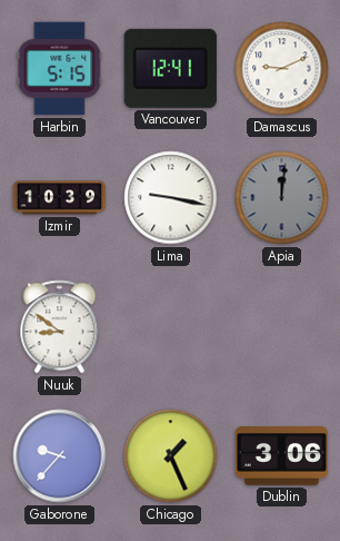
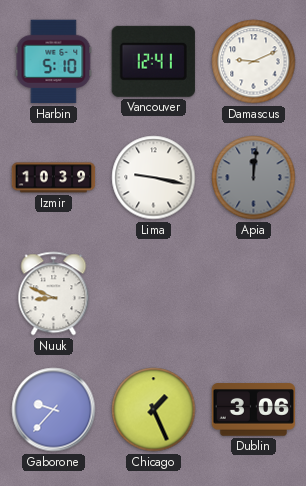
Harbin: 5:15 -> 5:10 (54, 62)
Nuuk: 8:51 -> 8:49 (54, 294)
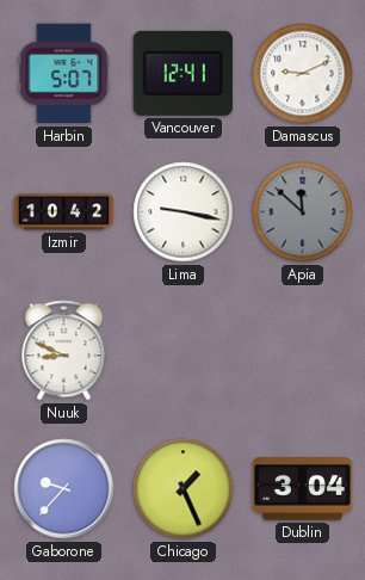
Harbin: 5:10 -> 5:07 (64, 74)
Izmir: 10:39 -> 10:42 (64, 212)
Apia: 12:01 -> 11:52 (303, 212)
Dublin: 3:06 -> 3:04 (303, 489)
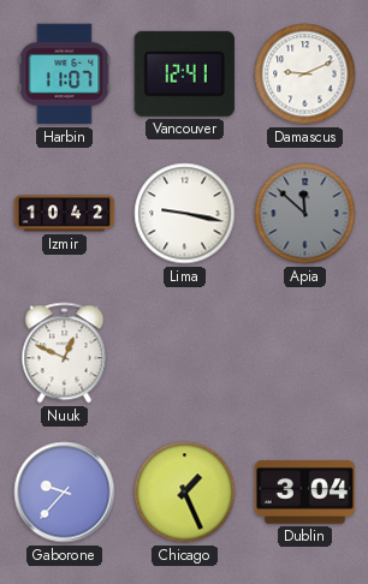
Harbin: 5:07 -> 11:07 (65, 75)
Nuuk: 8:49 -> 12:49 (65, 353)
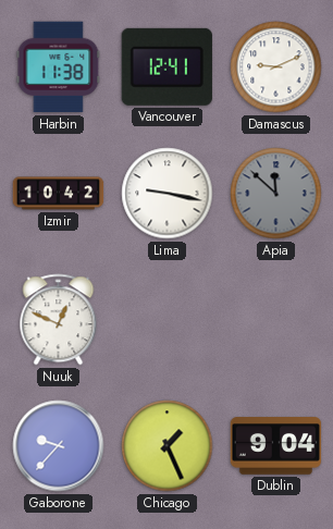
Harbin: 11:07 -> 11:38 (59, 67)
Dublin: 3:04 -> 9:04 (276, 446)
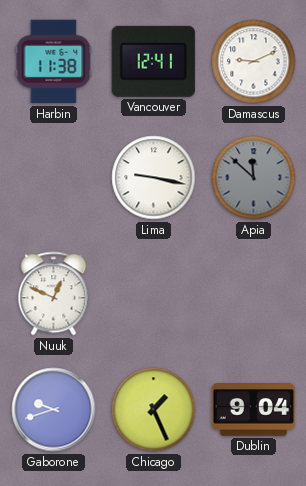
Izmir: 10:42 -> none (59, 194)
Gaborone: 9:37 -> 9:42 (54, 410)
